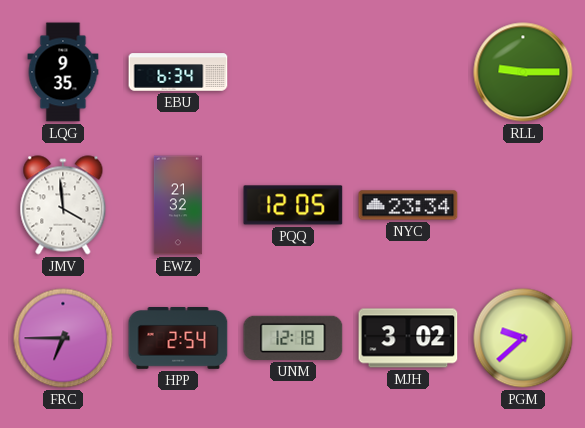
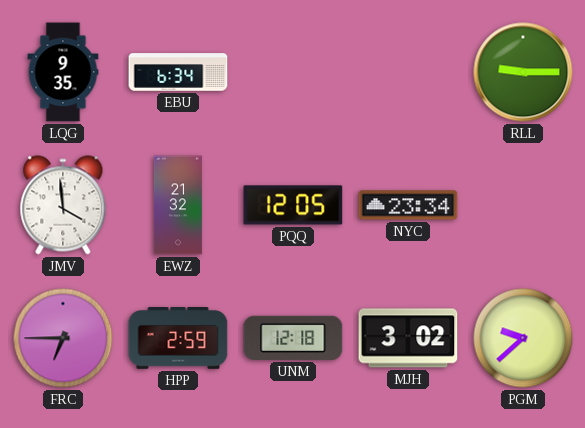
HPP: 2:54 -> 2:59 (178, 339)
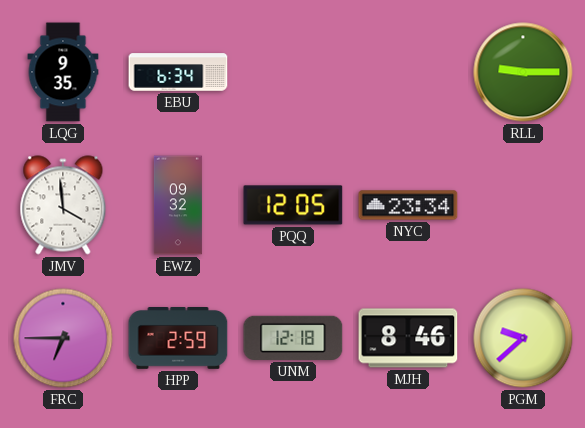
EWZ: 21:32 -> 09:32 (178, 205)
MJH: 3:02 -> 8:46 (408, 338)
